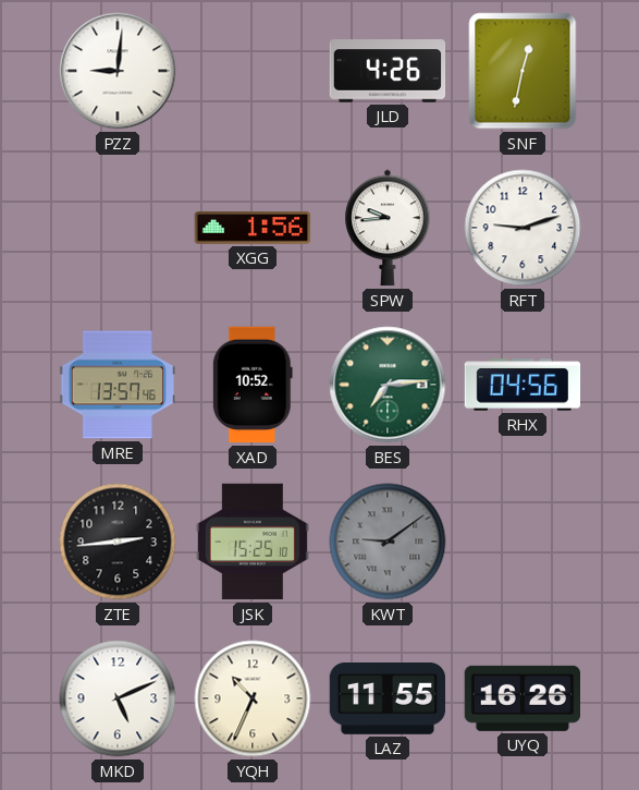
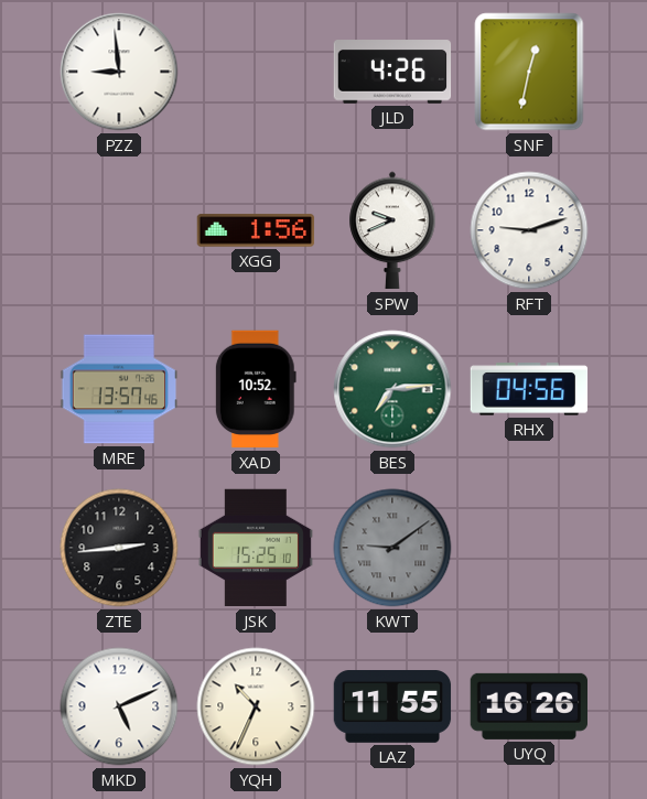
PZZ: 9:01 -> 8:59 (119, 72)
SPW: 9:44 -> 9:41 (392, 230)
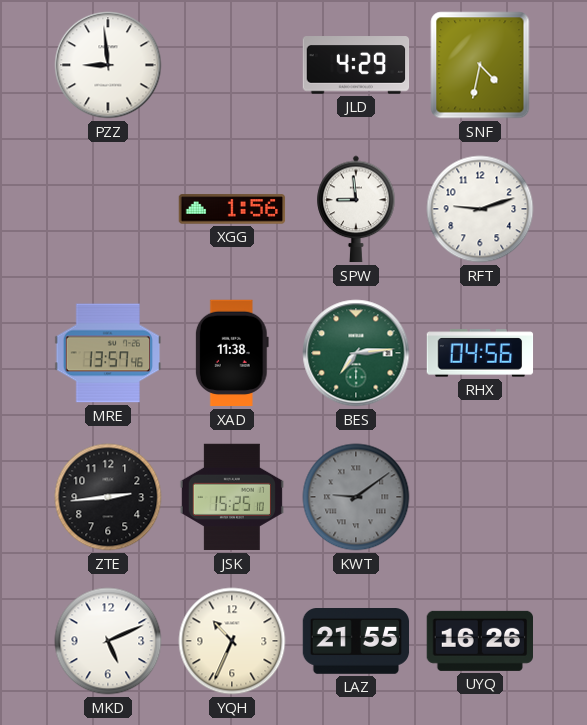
JLD: 4:26 -> 4:29 (356, 65)
SNF: 12:32 -> 4:32 (480, 65)
SPW: 9:41 -> 8:59 (356, 209)
XAD: 10:52 -> 11:38 (232, 353)
LAZ: 11:55 -> 21:55 (356, 642)
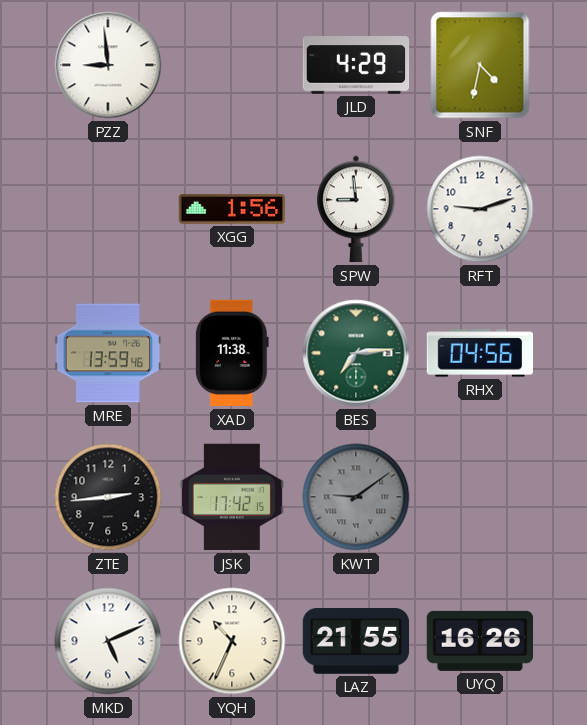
MRE: 13:57 -> 13:59 (108, 353)
JSK: 15:25 -> 17:42 (232, 497)
